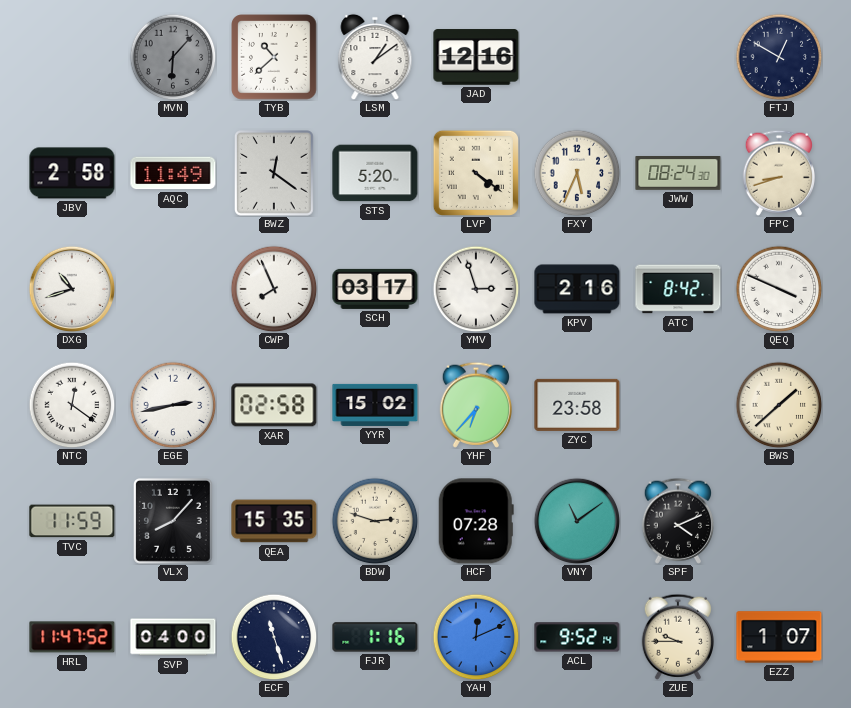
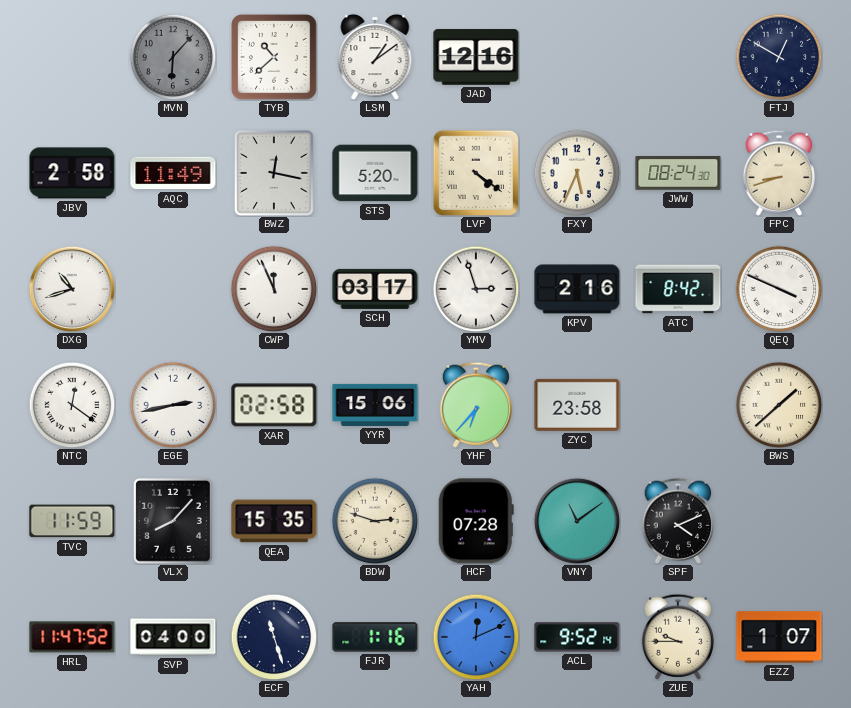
BWZ: 12:21 -> 12:17 (274, 174)
CWP: 7:56 -> 11:56 (274, 289)
YYR: 15:02 -> 15:06 (375, 405)
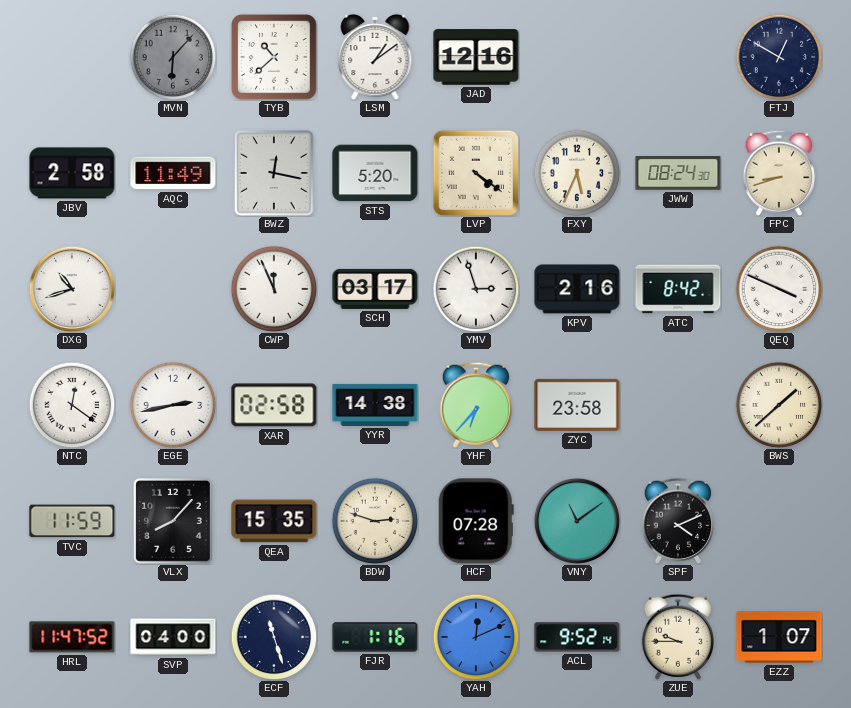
YYR: 15:06 -> 14:38 (375, 405)
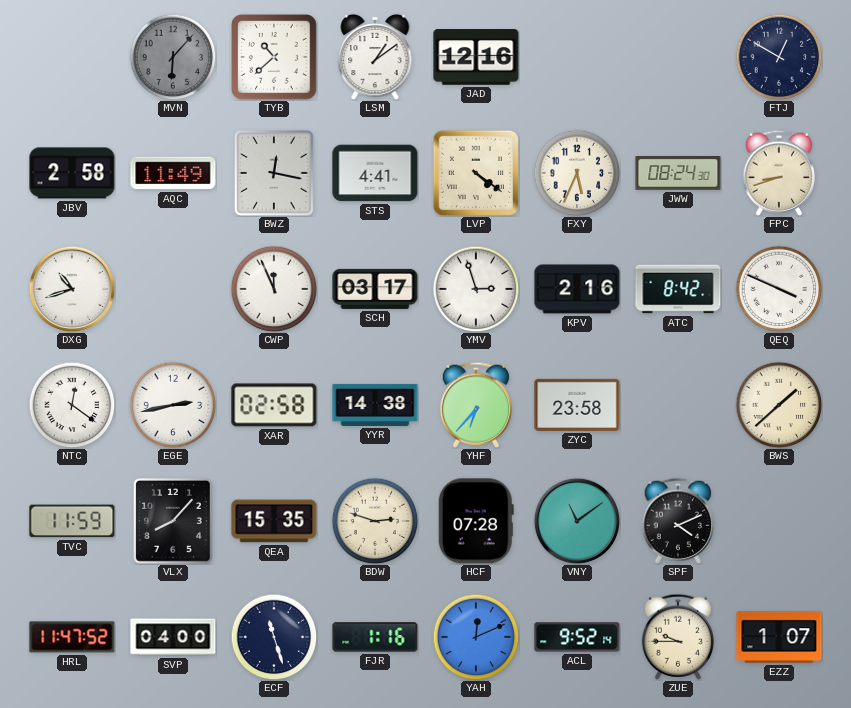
STS: 5:20 -> 4:41 (375, 173)
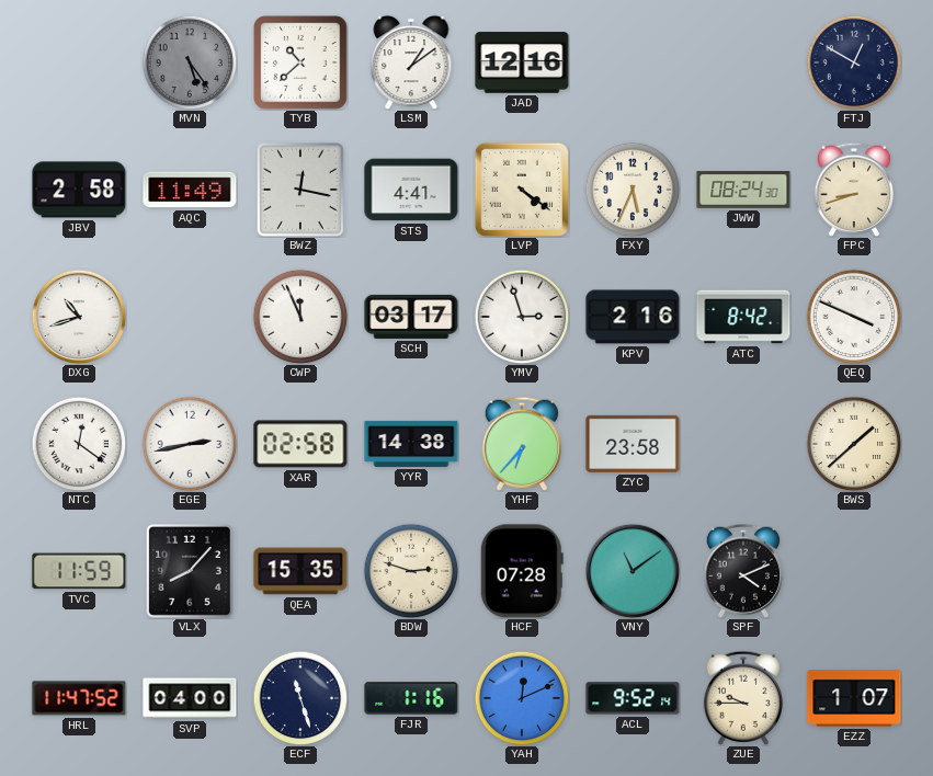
MVN: 6:07 -> 5:24 (190, 62)
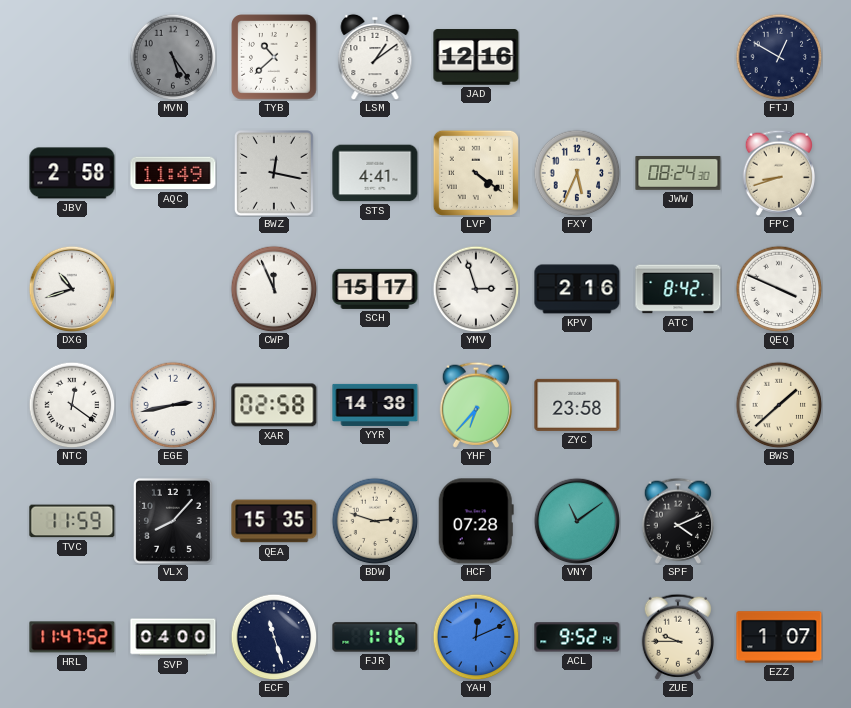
SCH: 03:17 -> 15:17 (375, 289)
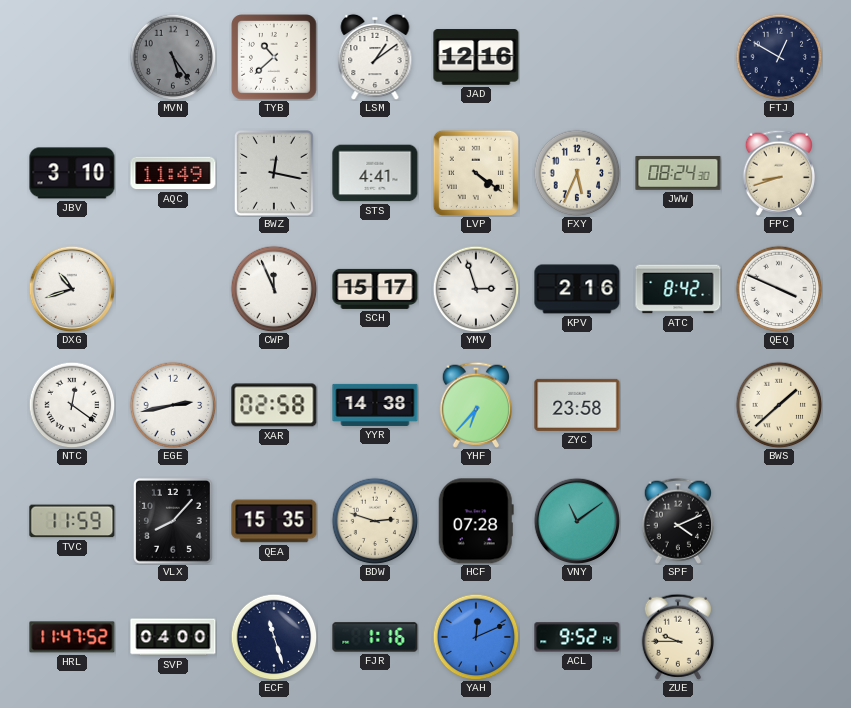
JBV: 2:58 -> 3:10 (72, 173)
EZZ: 1:07 -> none (779, 637)
